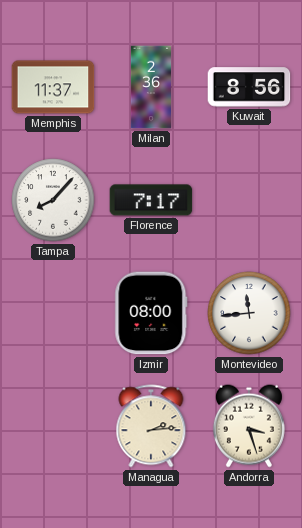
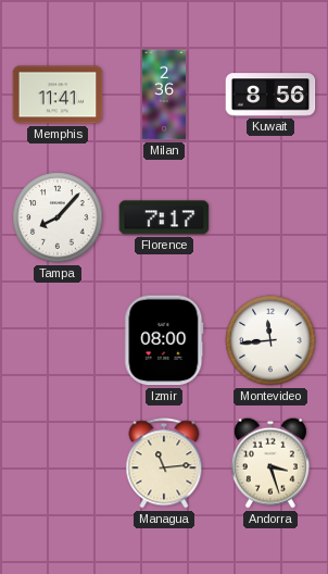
Memphis: 11:37 -> 11:41 (58, 95)
Managua: 2:14 -> 11:14 (164, 463)
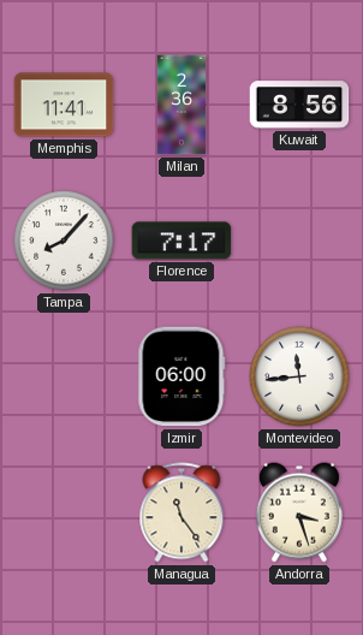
Izmir: 08:00 -> 06:00 (181, 376)
Managua: 11:14 -> 11:24 (181, 512)
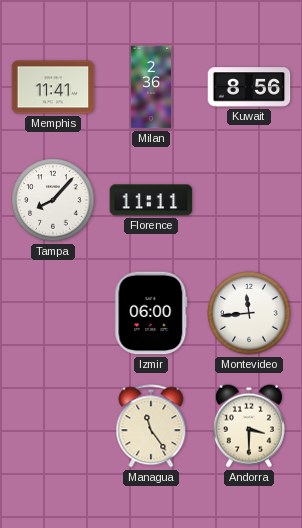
Florence: 7:17 -> 11:11 (151, 200)
Andorra: 3:27 -> 3:30 (249, 426)
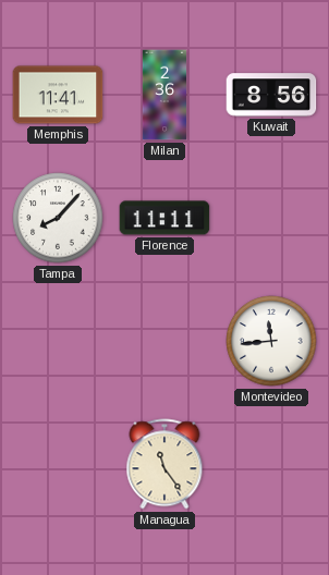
Izmir: 06:00 -> none (151, 313)
Andorra: 3:30 -> none (249, 426)
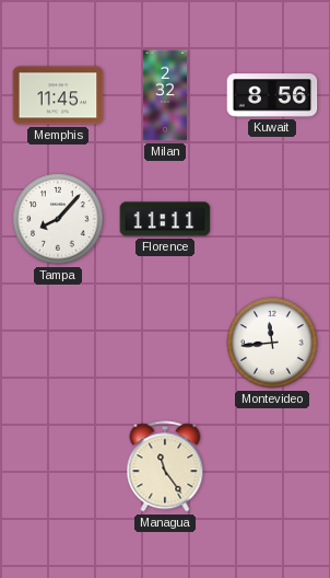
Memphis: 11:41 -> 11:45 (58, 95)
Milan: 2:36 -> 2:32 (164, 95)
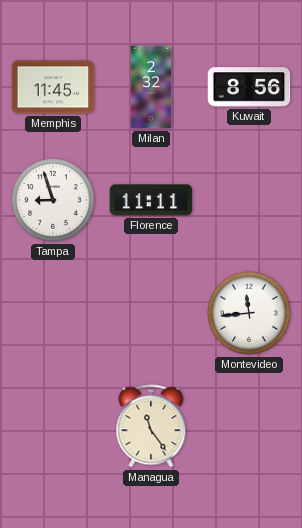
Tampa: 8:07 -> 8:57 (53, 200)
